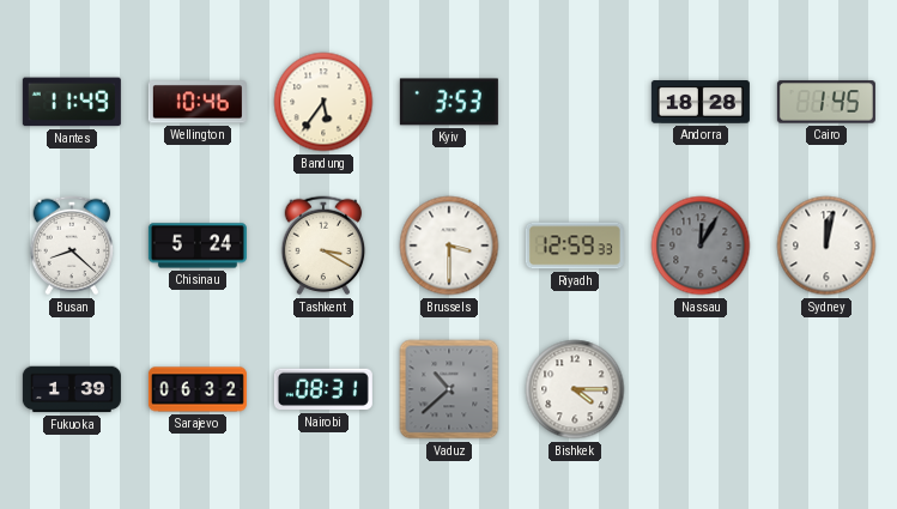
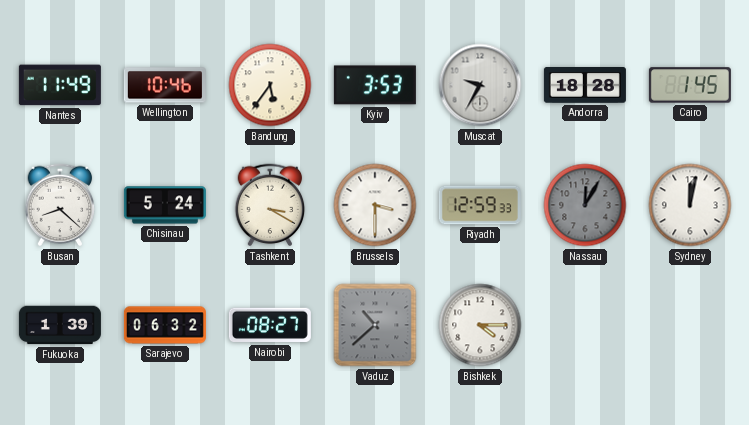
Muscat: none -> 9:35 (480, 85)
Nairobi: 08:31 -> 08:27 (270, 325)
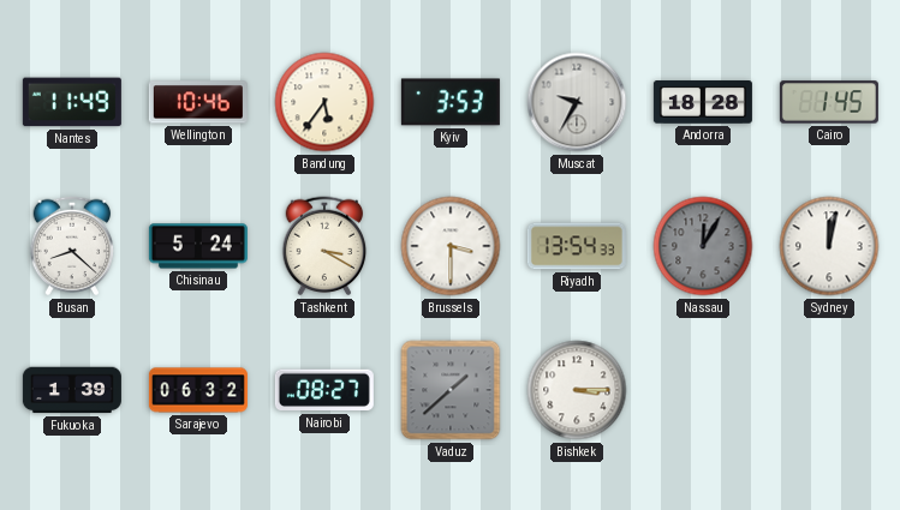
Riyadh: 12:59 -> 13:54 (577, 246)
Vaduz: 10:38 -> 1:38 (451, 390)
Bishkek: 4:15 -> 3:15 (577, 390)
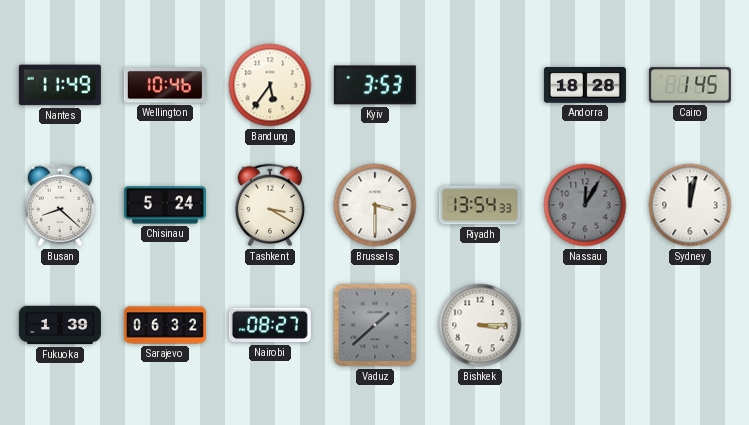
Muscat: 9:35 -> none (577, 102)
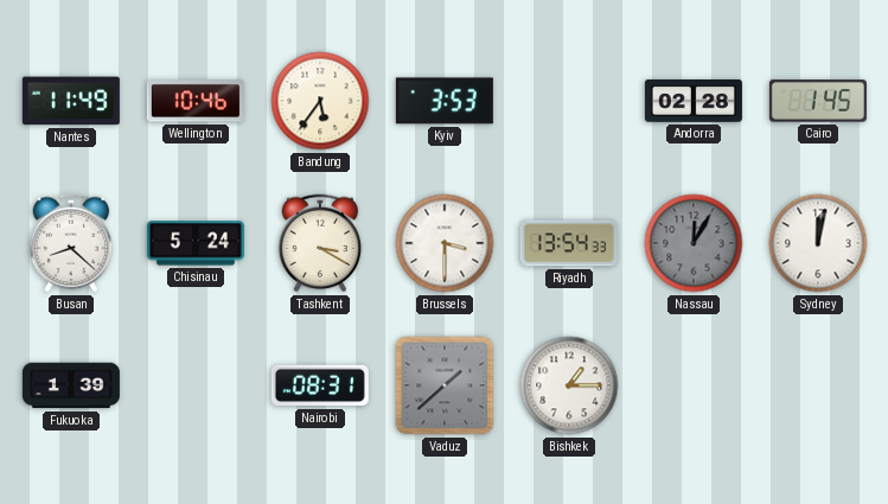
Andorra: 18:28 -> 02:28 (694, 102)
Sarajevo: 06:32 -> none (165, 325)
Nairobi: 08:27 -> 08:31 (320, 385)
Bishkek: 3:15 -> 1:15 (569, 385)
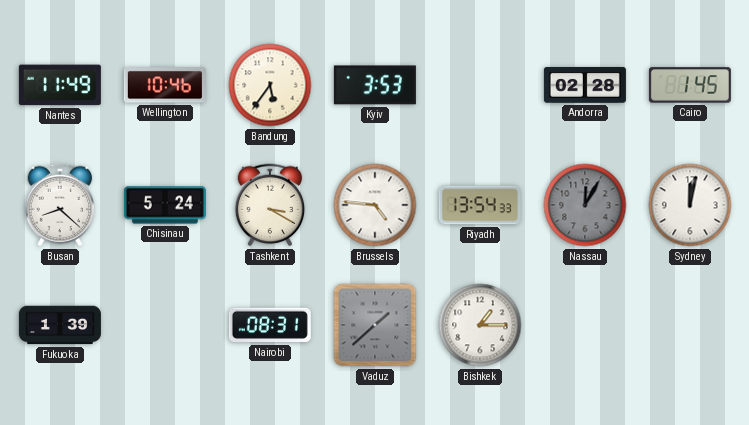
Brussels: 3:30 -> 4:46 (375, 205)
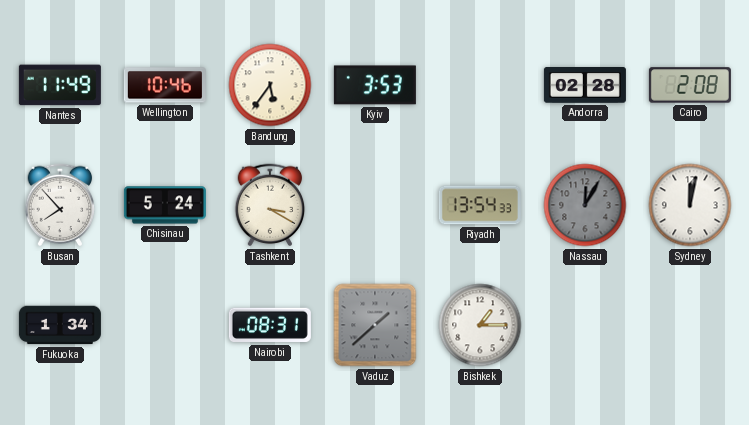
Cairo: 1:45 -> 2:08 (690, 85)
Busan: 8:22 -> 7:53 (60, 205)
Brussels: 4:46 -> none (375, 205)
Fukuoka: 1:39 -> 1:34 (60, 325)
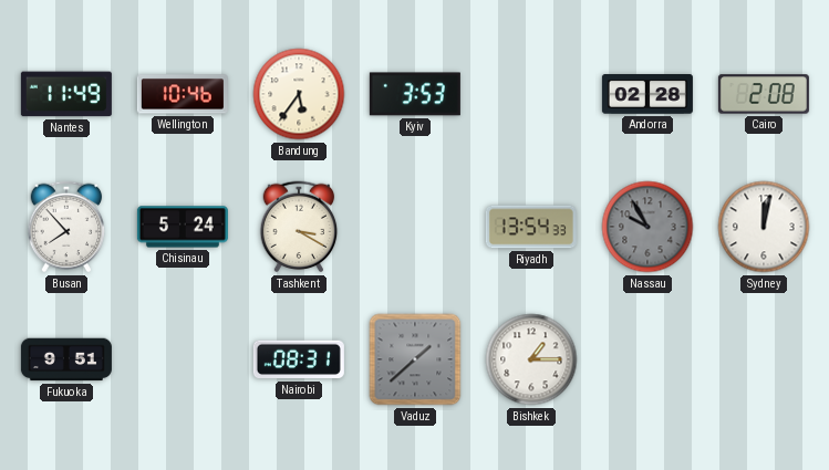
Nassau: 12:05 -> 9:55 (647, 227)
Fukuoka: 1:34 -> 9:51 (66, 359)
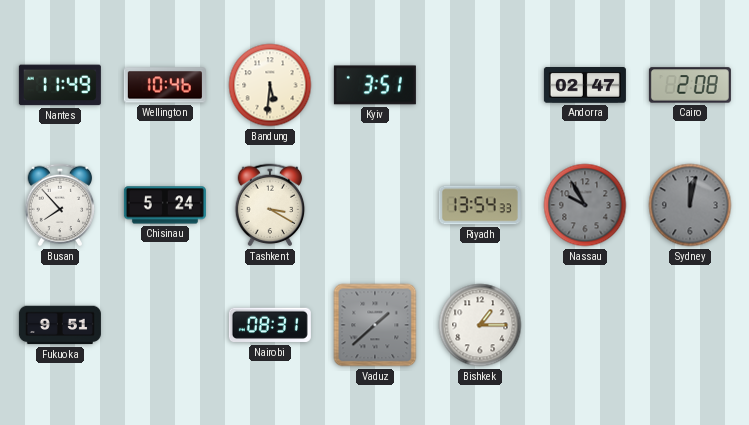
Bandung: 5:36 -> 5:31 (270, 85)
Kyiv: 3:53 -> 3:51 (375, 85)
Andorra: 02:28 -> 02:47 (585, 86)
Sydney dial: white -> grey (690, 205)
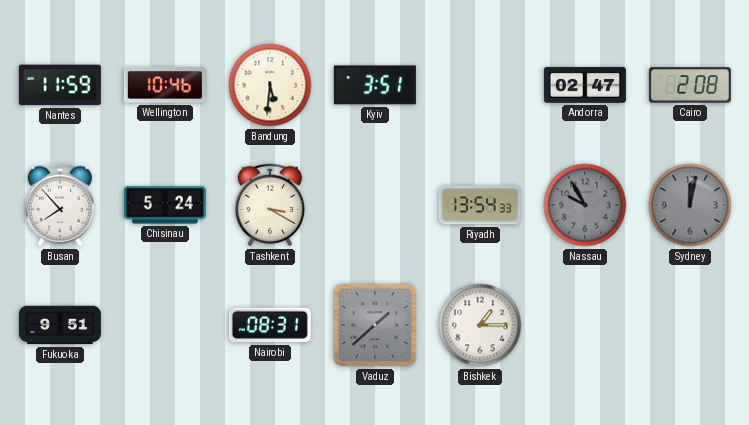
Nantes: 11:49 -> 11:59 (60, 85)
